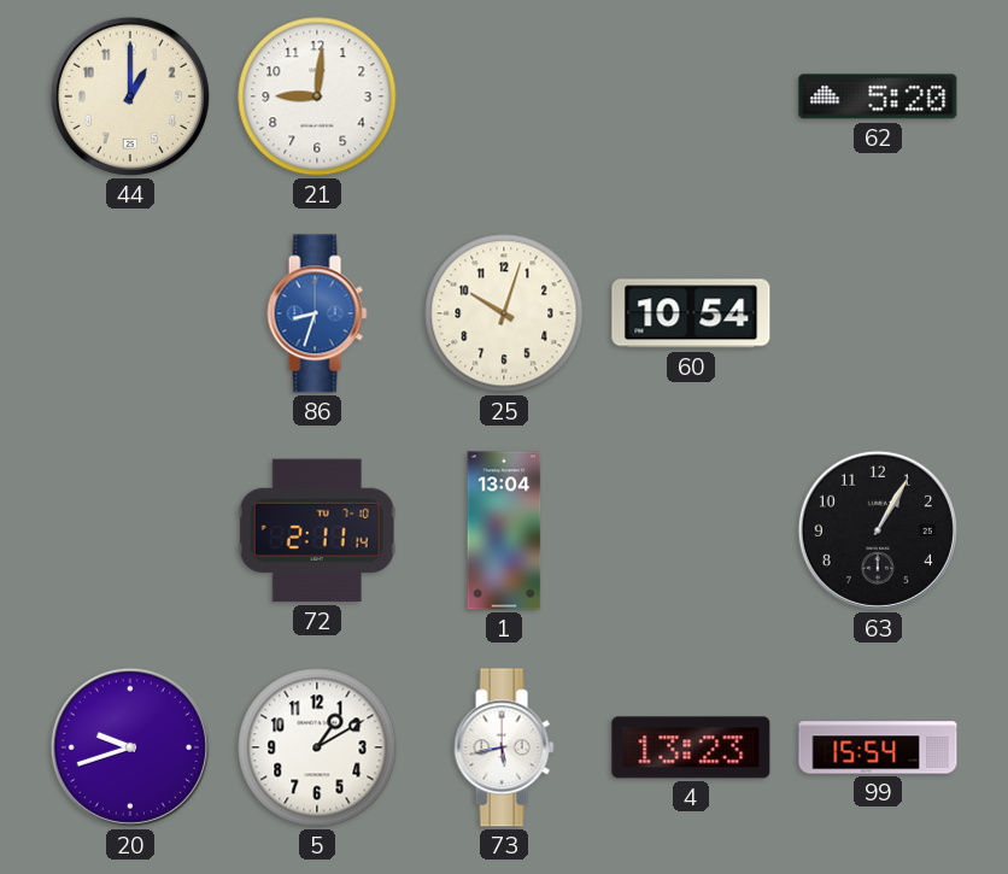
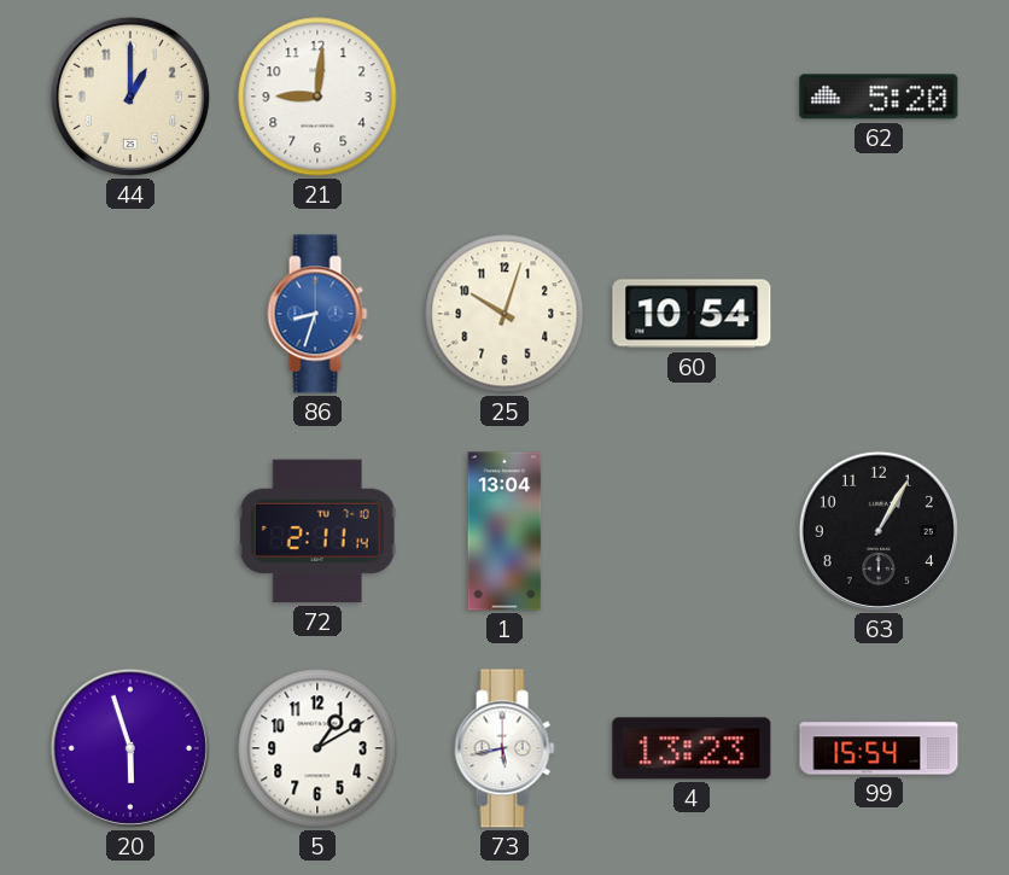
20: 9:42 -> 5:57 (130, 748)
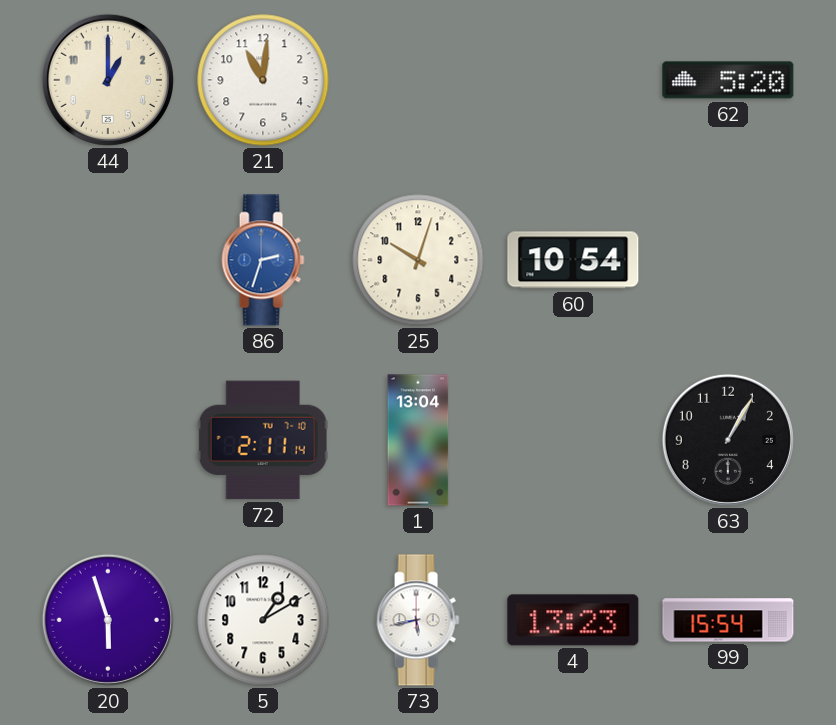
21: 9:01 -> 11:01 (263, 80)
86: 8:33 -> 2:33 (263, 260)
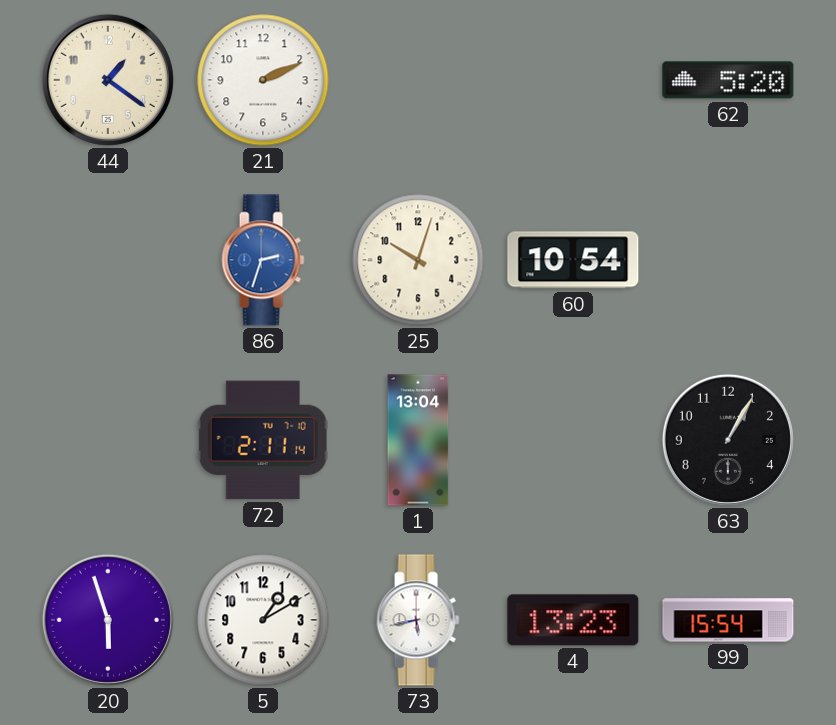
44: 1:00 -> 1:21 (108, 80)
21: 11:01 -> 2:11 (263, 80)
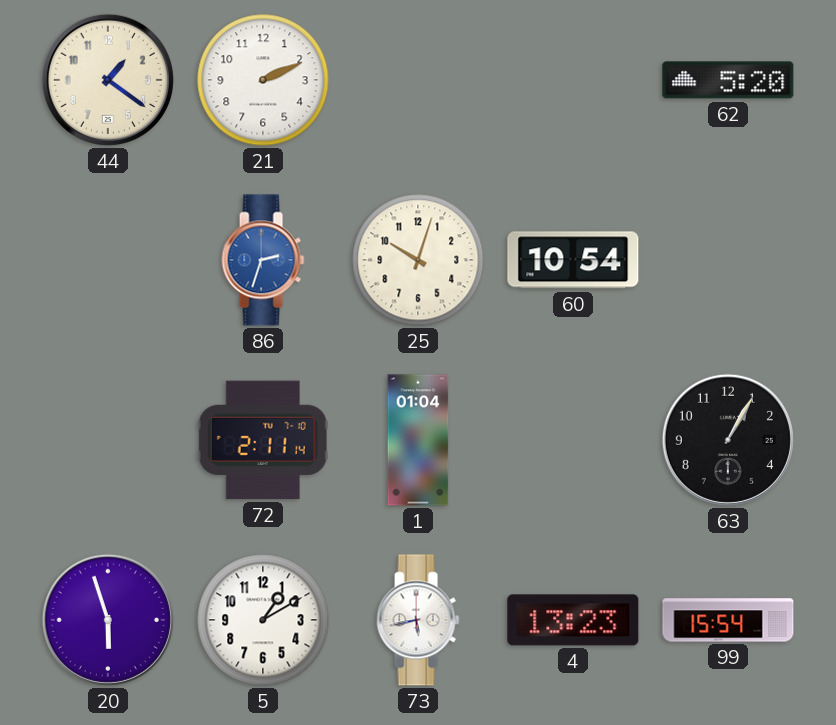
1: 13:04 -> 01:04 (418, 440)
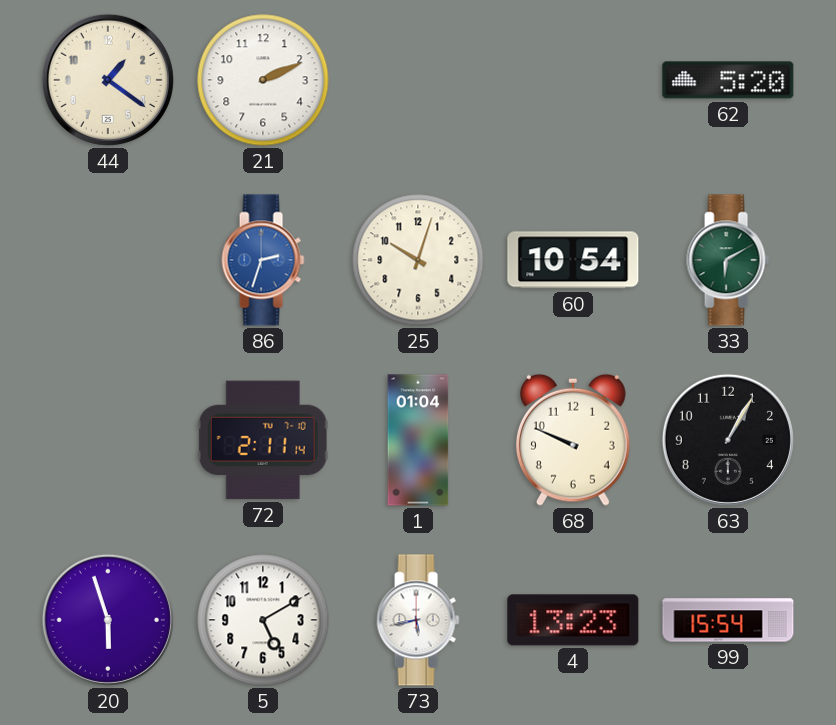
33: none -> 6:10 (728, 260)
68: none -> 9:49 (573, 440)
5: 1:10 -> 5:10 (263, 620)
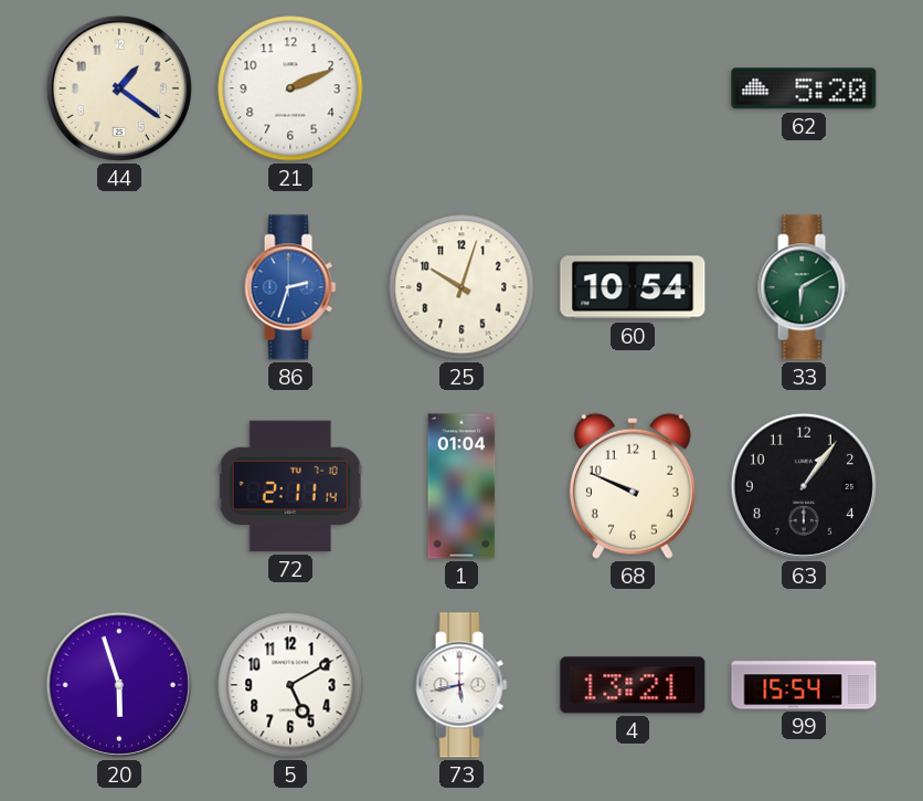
63: 1:05 -> 1:06 (804, 486)
4: 13:23 -> 13:21 (633, 685)
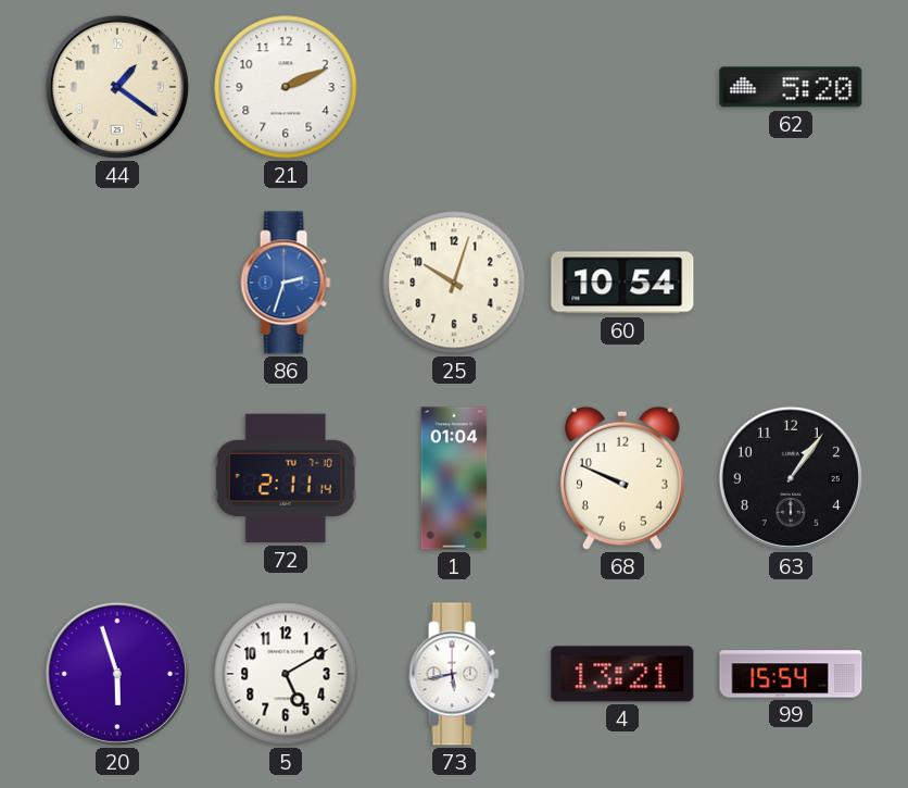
33: 6:10 -> none (804, 287)
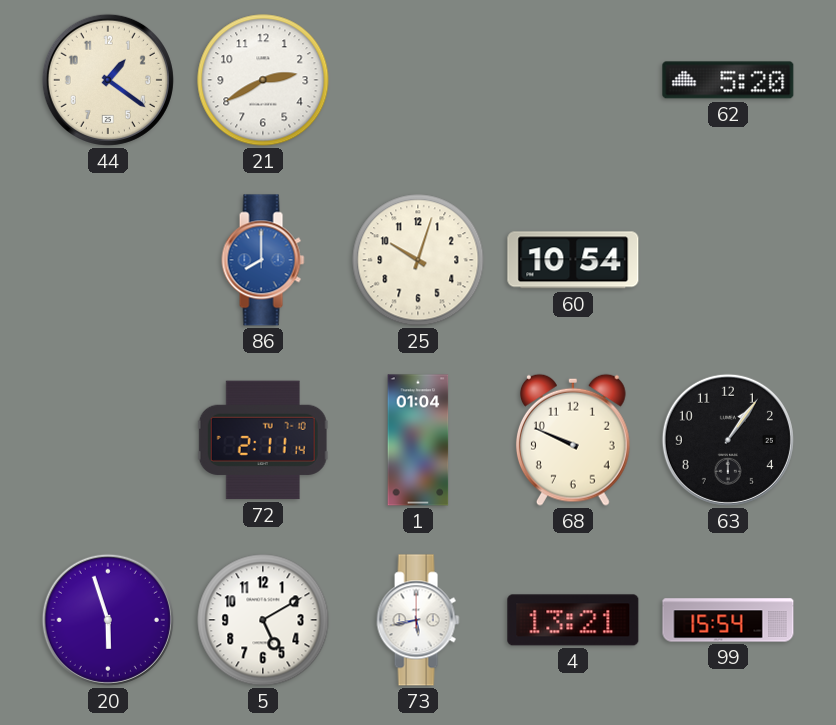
21: 2:11 -> 2:40 (263, 80)
86: 2:33 -> 8:00 (263, 260)
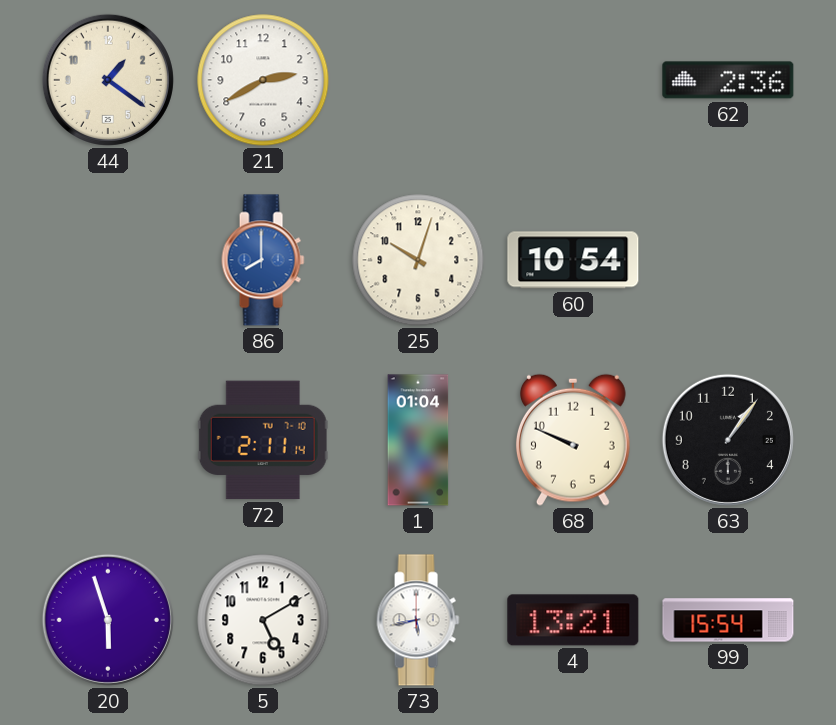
62: 5:20 -> 2:36 (728, 80)
